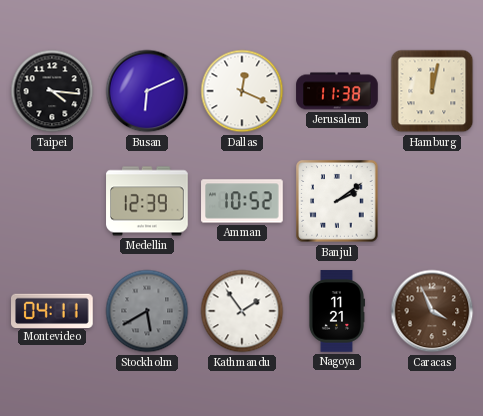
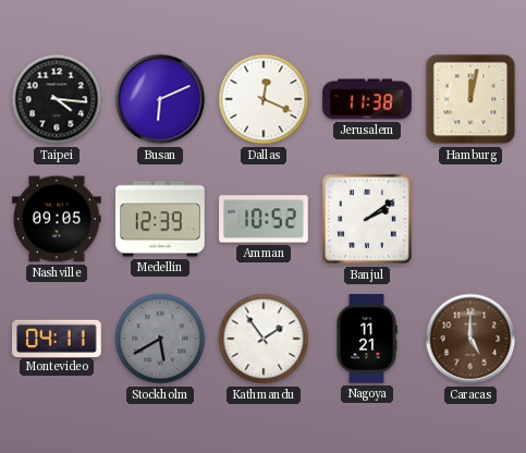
Nashville: none -> 09:05 (57, 219)
Caracas: 3:56 -> 5:00 (470, 339)
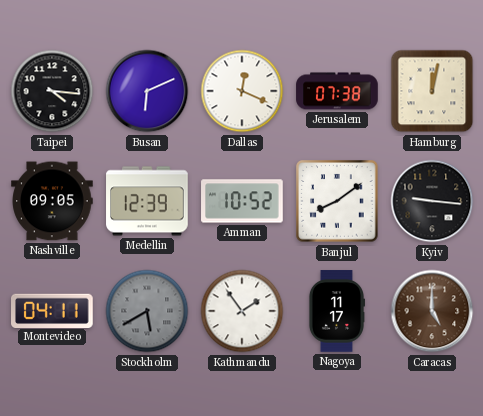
Jerusalem: 11:38 -> 07:38 (337, 91)
Banjul: 2:09 -> 8:09 (337, 201)
Kyiv: none -> 9:16 (432, 201)
Nagoya: 11:21 -> 11:17 (336, 311)
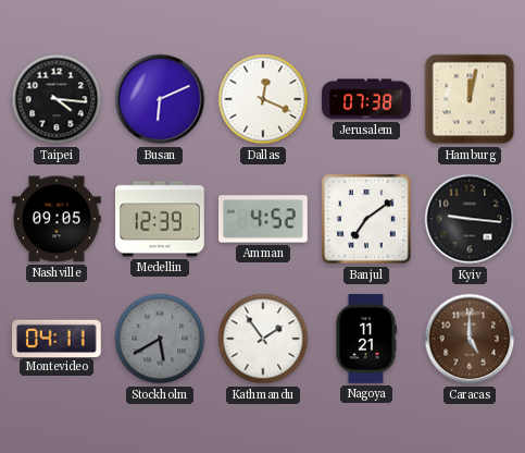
Amman: 10:52 -> 4:52 (263, 219)
Banjul: 8:09 -> 7:09 (366, 219)
Nagoya: 11:17 -> 11:21 (365, 339)
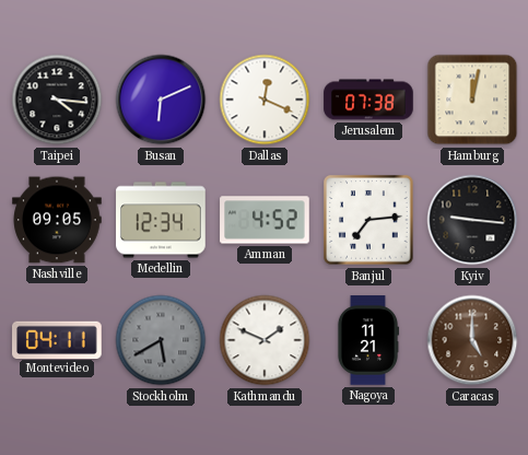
Medellin: 12:39 -> 12:34 (161, 220)
Banjul: 7:09 -> 7:14 (368, 220)
Kathmandu: 1:54 -> 1:49 (265, 340)
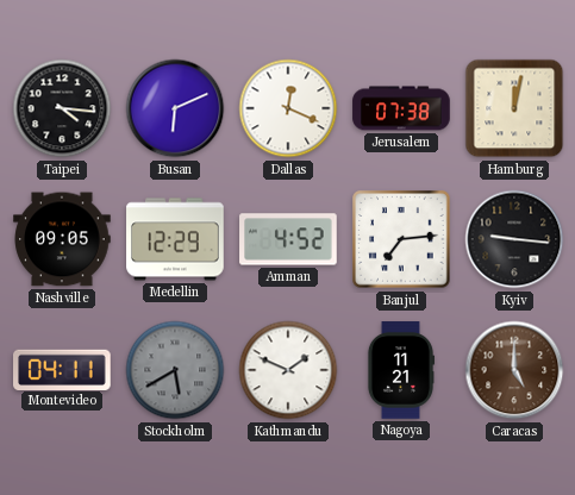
Medellin: 12:34 -> 12:29 (175, 239)
